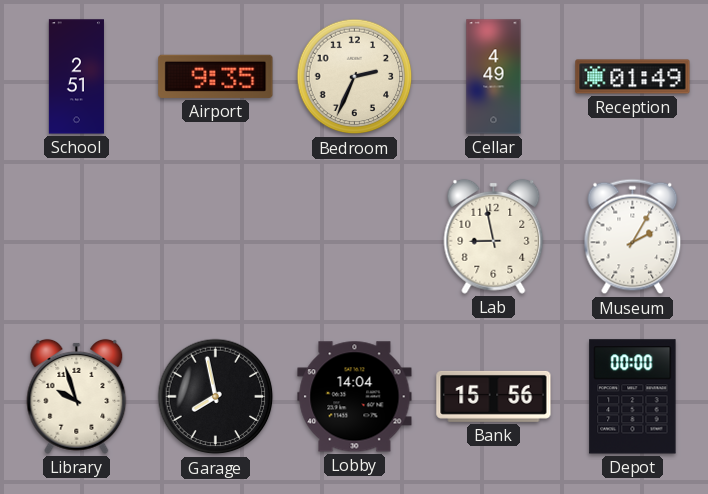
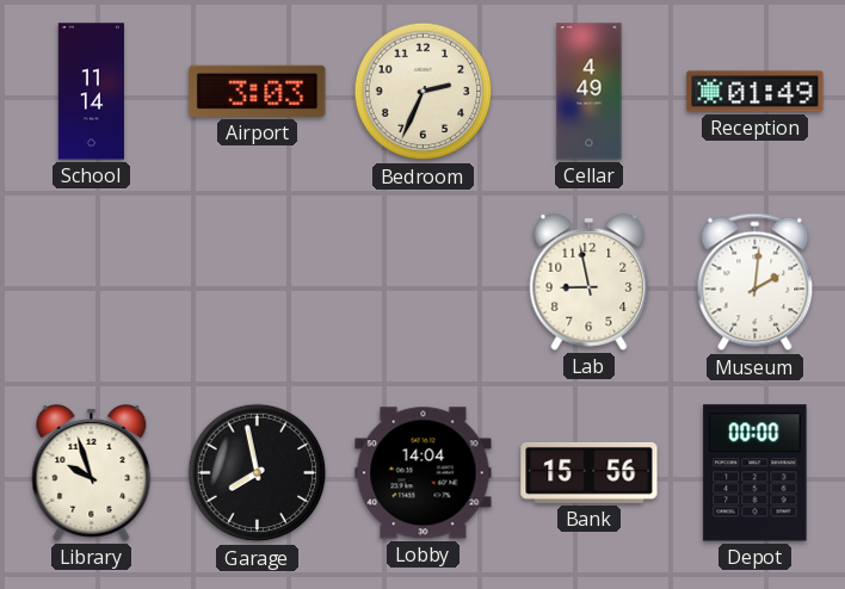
School: 2:51 -> 11:14 (91, 92)
Airport: 9:35 -> 3:03 (258, 91)
Museum: 2:05 -> 2:01 (755, 283)
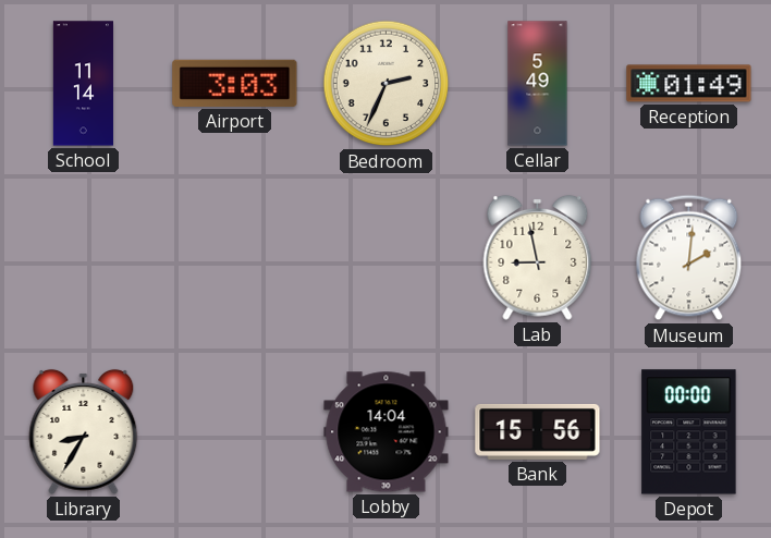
Cellar: 4:49 -> 5:49 (538, 84)
Library: 9:57 -> 8:35 (84, 431)
Garage: 7:58 -> none (258, 473)
